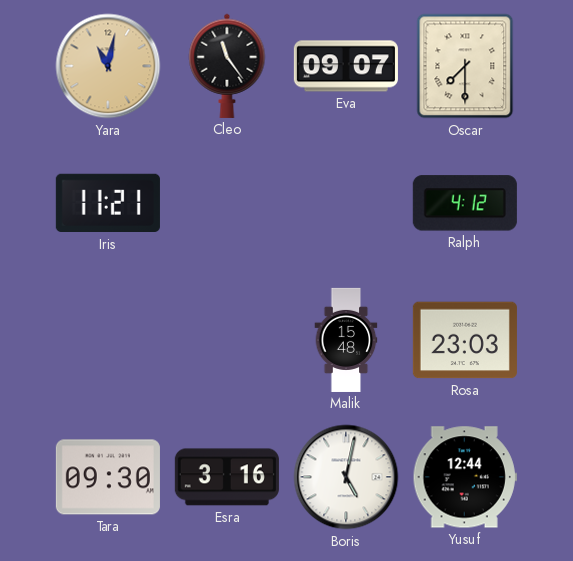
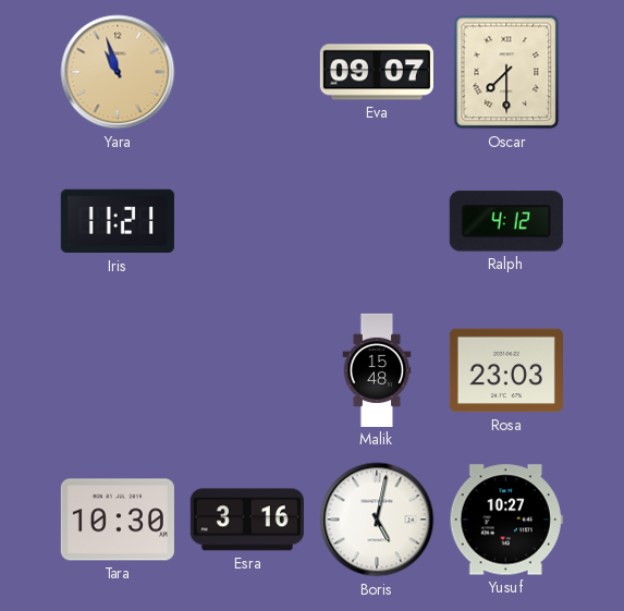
Yara: 11:02 -> 10:57 (118, 72)
Cleo: 11:24 -> none (227, 66)
Tara: 09:30 -> 10:30 (118, 520)
Yusuf: 12:44 -> 10:27 (506, 520)
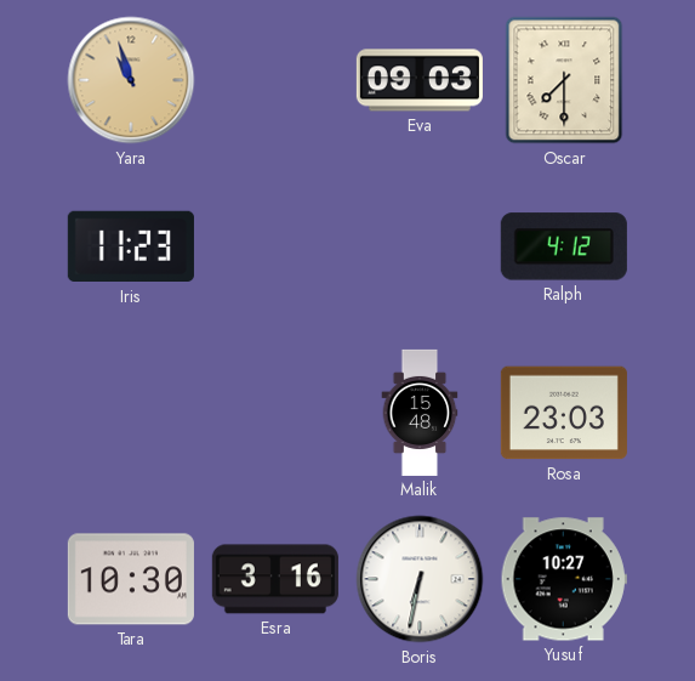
Eva: 09:07 -> 09:03 (420, 80)
Iris: 11:21 -> 11:23 (131, 246)
Boris: 5:02 -> 6:32 (420, 579)
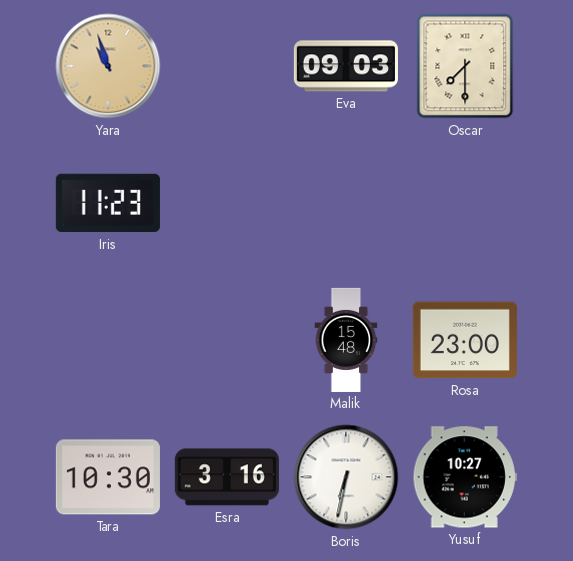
Ralph: 4:12 -> none (564, 246)
Rosa: 23:03 -> 23:00 (465, 340)
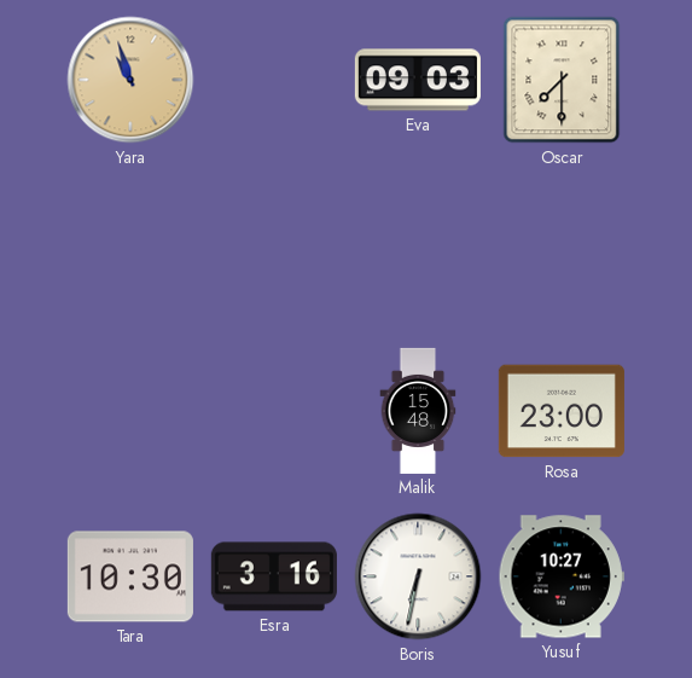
Iris: 11:23 -> none (108, 203)
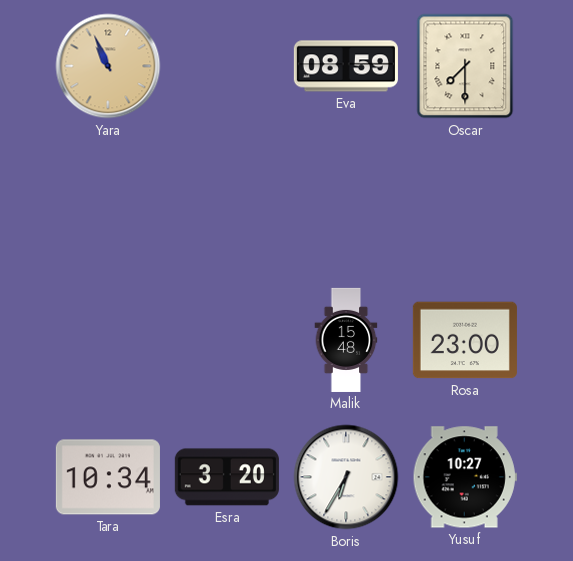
Yara: 10:57 -> 10:56 (108, 66)
Eva: 09:03 -> 08:59 (346, 66)
Tara: 10:30 -> 10:34 (108, 477)
Esra: 3:16 -> 3:20 (227, 477)
Boris: 6:32 -> 6:35 (346, 477)
